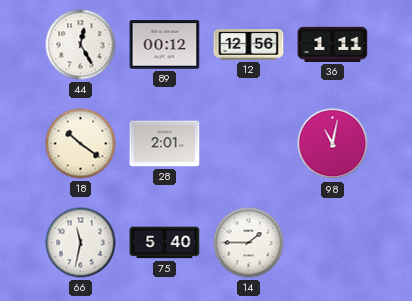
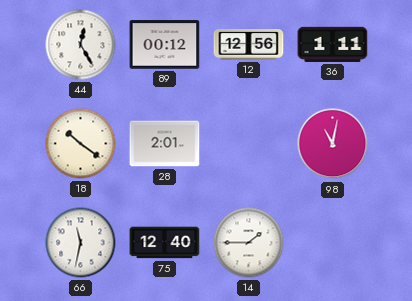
75: 5:40 -> 12:40 (165, 243)
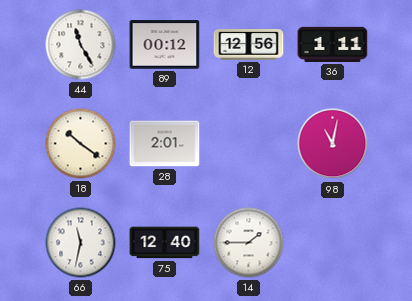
44: 12:25 -> 11:25 (81, 45)
